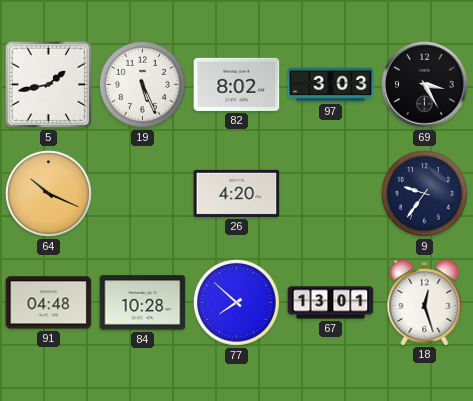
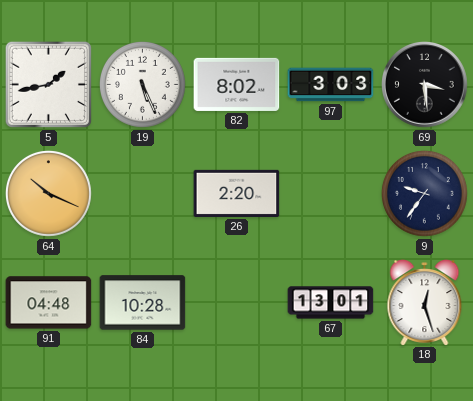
69: 3:25 -> 3:29 (425, 85)
26: 4:20 -> 2:20 (237, 193)
77: 7:52 -> none (236, 302)
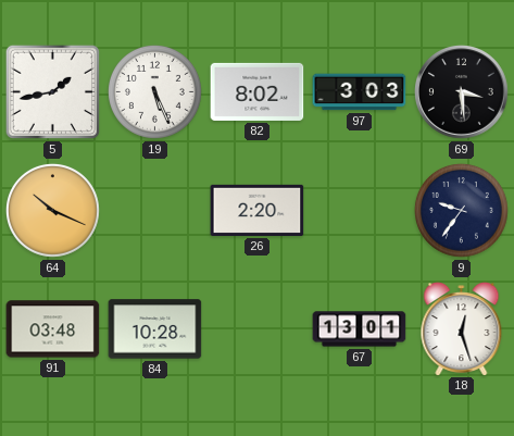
91: 04:48 -> 03:48 (53, 329)
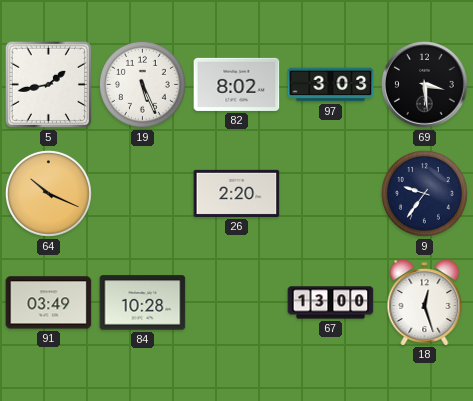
91: 03:48 -> 03:49 (49, 303)
67: 13:01 -> 13:00 (331, 303)
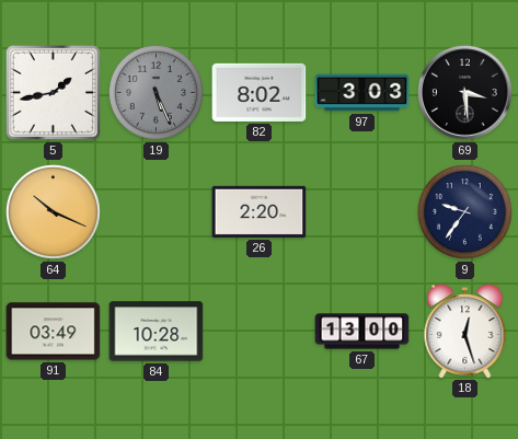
19 dial: white -> grey (156, 92)
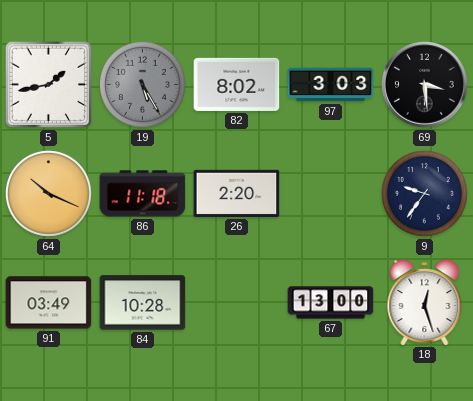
19: 5:26 -> 5:25 (142, 84)
86: none -> 11:18 (143, 194)
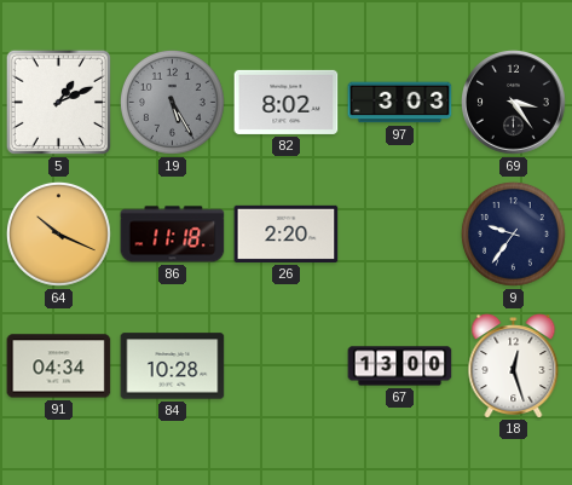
5: 1:43 -> 1:11 (58, 102)
69: 3:29 -> 3:24 (514, 103)
91: 03:49 -> 04:34 (59, 366)
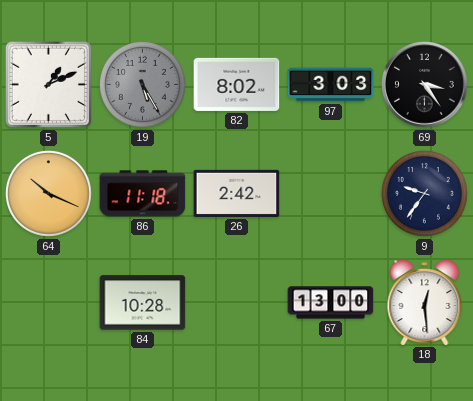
26: 2:20 -> 2:42 (237, 193)
91: 04:34 -> none (59, 366)
18: 12:27 -> 12:29 (425, 303)
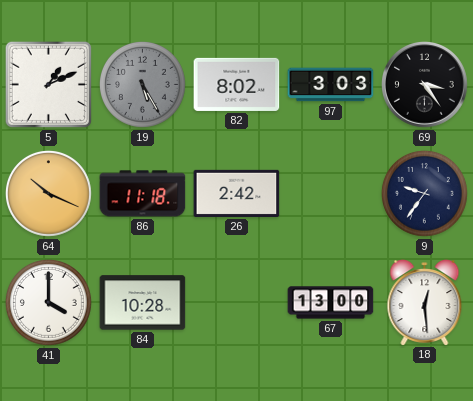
41: none -> 4:00 (48, 302)
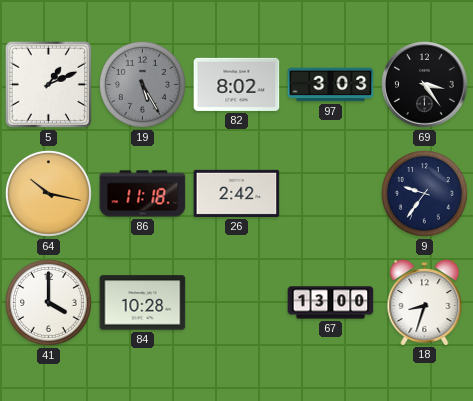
64: 10:19 -> 10:17 (48, 193)
18: 12:29 -> 8:33 (425, 303)
